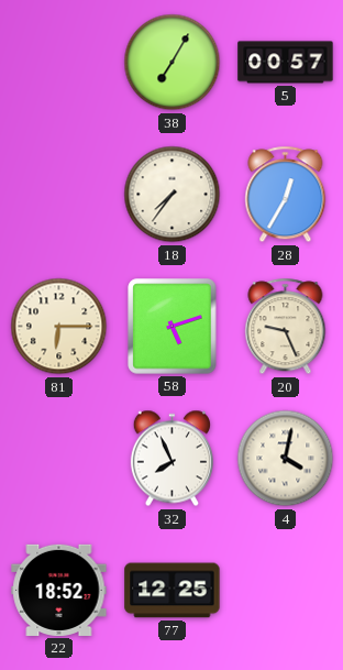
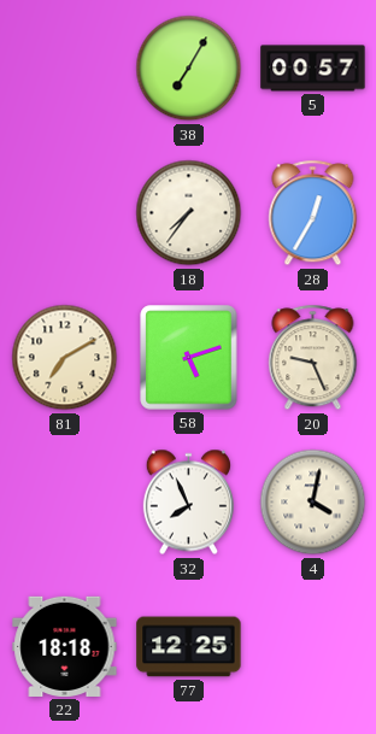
81: 6:15 -> 7:10 (65, 358)
22: 18:52 -> 18:18 (65, 646)
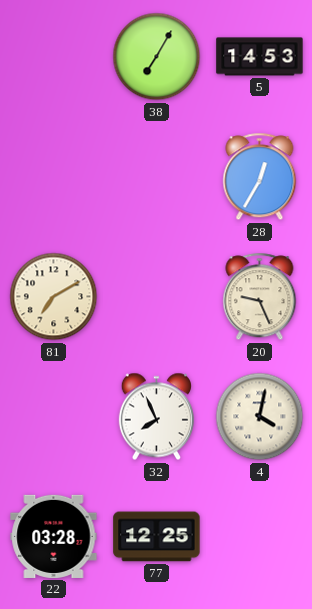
5: 00:57 -> 14:53 (260, 57)
18: 7:36 -> none (189, 213)
58: 5:12 -> none (189, 358)
22: 18:18 -> 03:28 (54, 536)
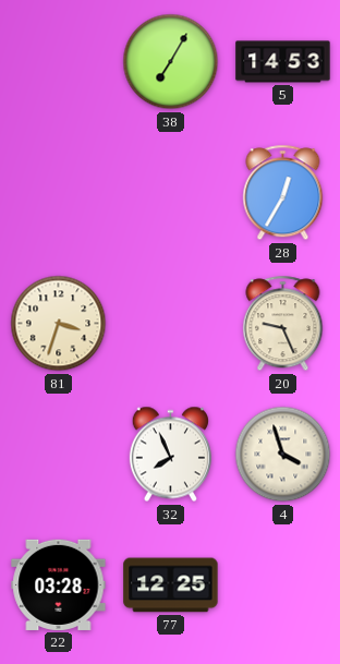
81: 7:10 -> 3:33 (59, 324)
4: 4:02 -> 3:57 (283, 455)
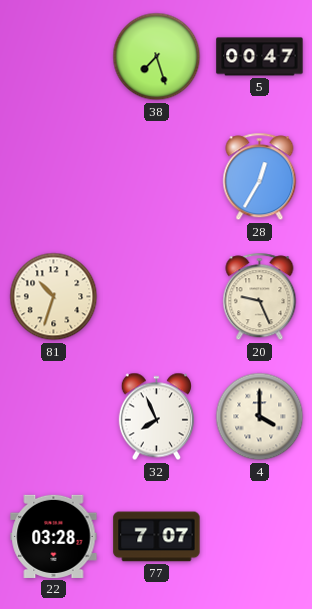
38: 7:05 -> 7:27 (157, 57)
5: 14:53 -> 00:47 (260, 57)
81: 3:33 -> 10:33 (54, 297)
4: 3:57 -> 4:00 (260, 417)
77: 12:25 -> 7:07 (157, 537)
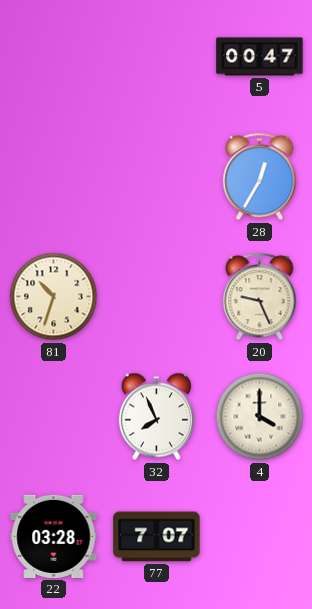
38: 7:27 -> none (157, 57)
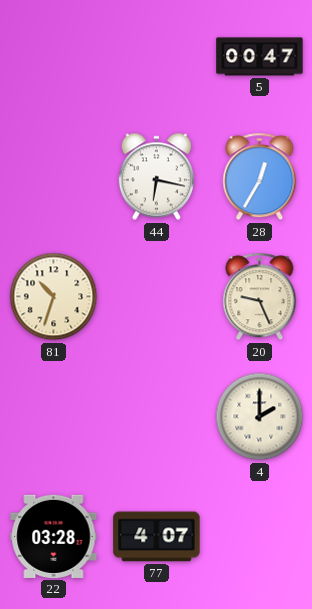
44: none -> 6:17 (156, 177)
32: 7:56 -> none (156, 417)
4: 4:00 -> 2:00 (260, 417)
77: 7:07 -> 4:07 (157, 537)
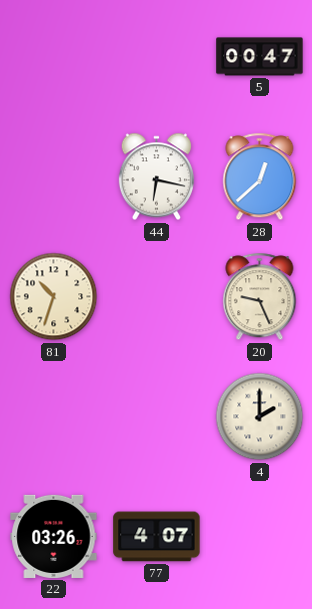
28: 12:35 -> 12:38 (260, 177)
22: 03:28 -> 03:26 (54, 536)
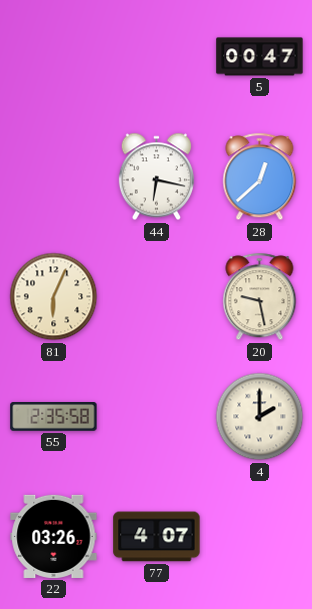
81: 10:33 -> 6:04 (54, 297)
20: 9:26 -> 9:28 (260, 297)
55: none -> 2:35 (54, 417)
